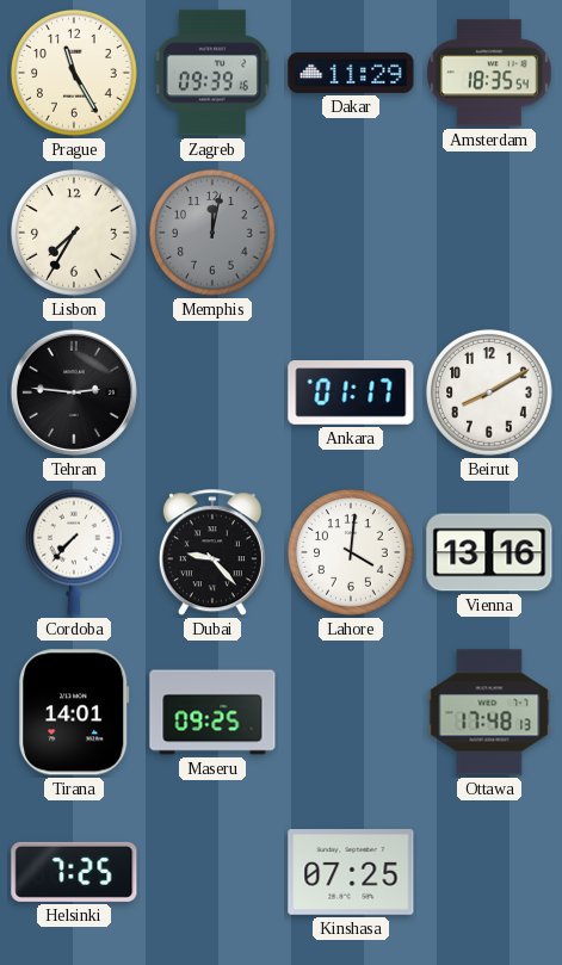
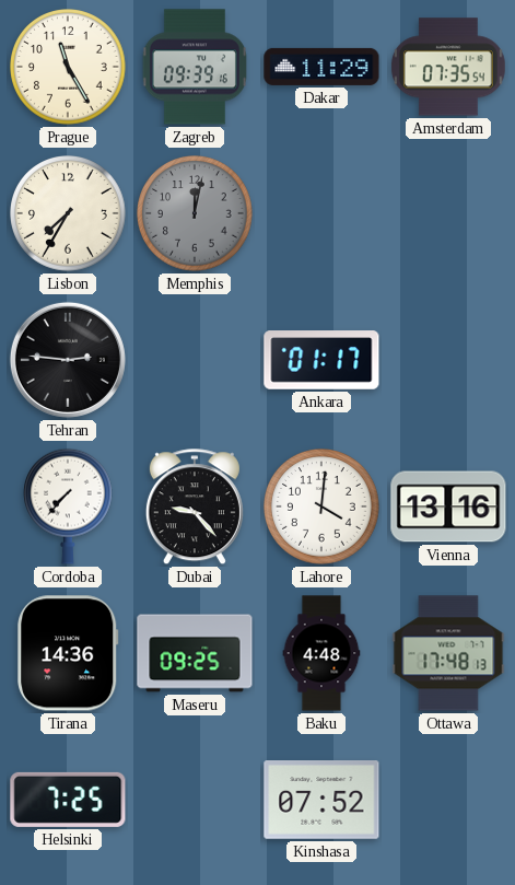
Amsterdam: 18:35 -> 07:35 (448, 67)
Beirut: 8:10 -> none (489, 392)
Tirana: 14:01 -> 14:36 (68, 653)
Baku: none -> 4:48 (321, 653)
Kinshasa: 07:25 -> 07:52 (321, 801)
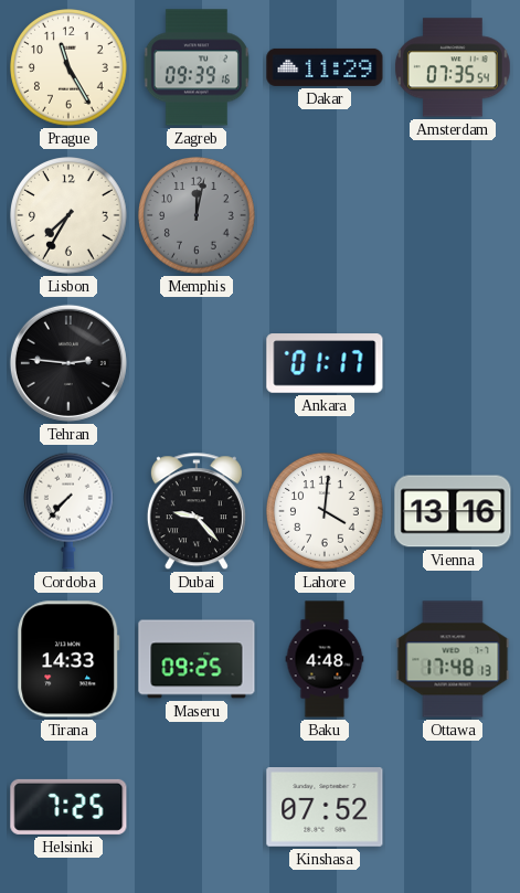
Tirana: 14:36 -> 14:33 (68, 659)
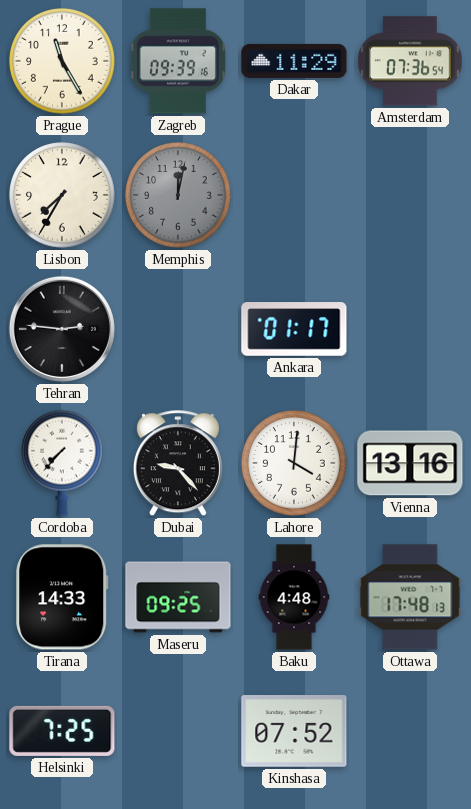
Amsterdam: 07:35 -> 07:36 (410, 61)
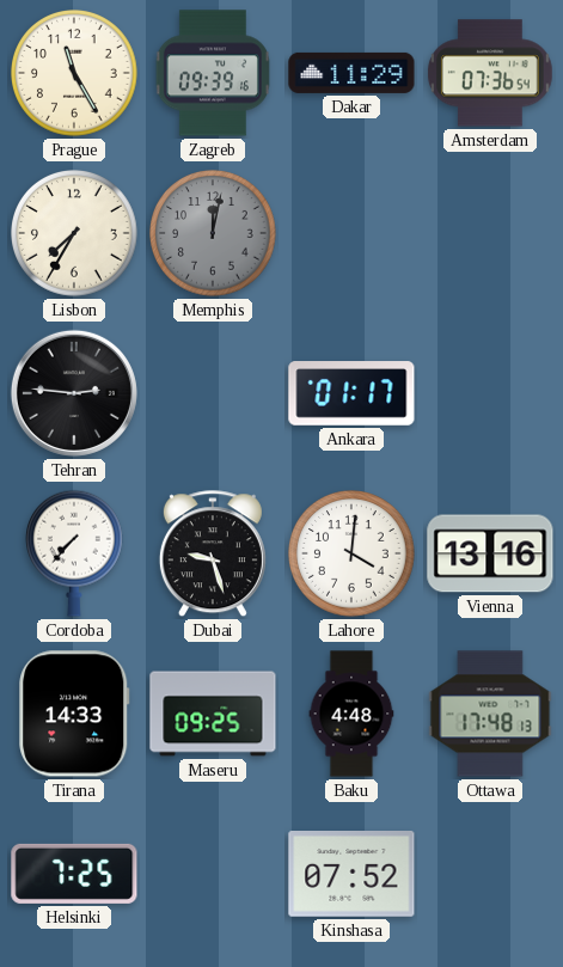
Dubai: 9:23 -> 9:27 (213, 555)
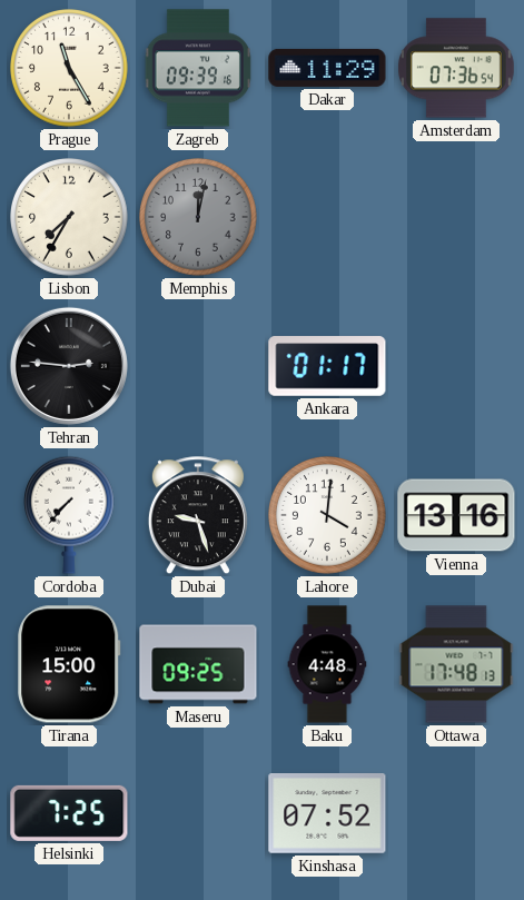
Tirana: 14:33 -> 15:00 (69, 664)
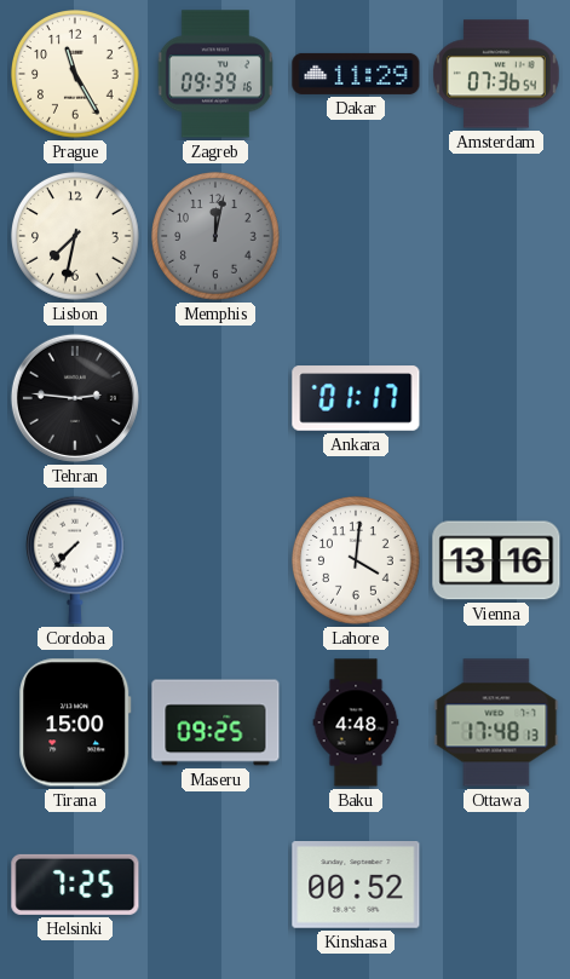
Lisbon: 7:35 -> 7:32 (75, 236)
Dubai: 9:27 -> none (198, 516)
Kinshasa: 07:52 -> 00:52 (356, 886)
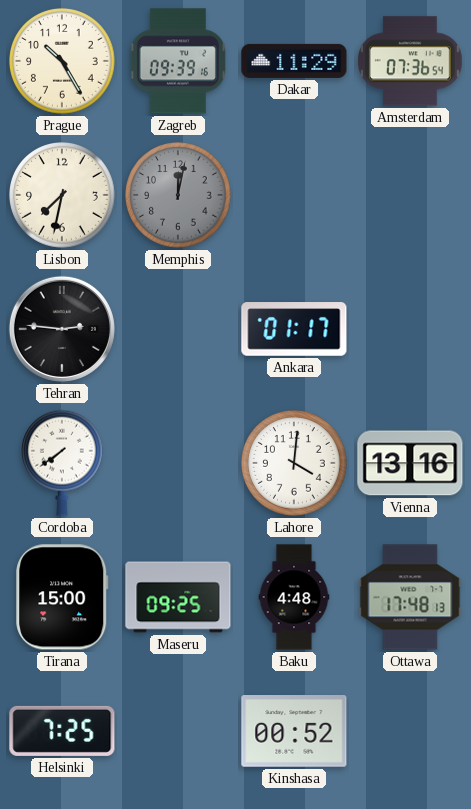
Prague: 11:25 -> 10:25 (62, 61)
Cordoba: 7:37 -> 7:39 (63, 463)
